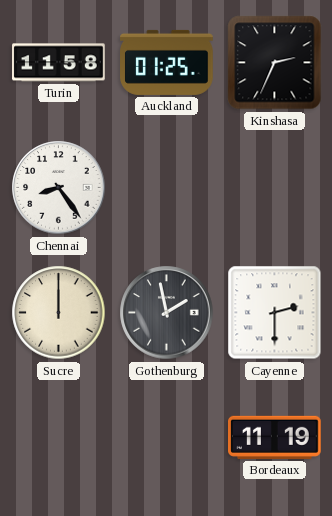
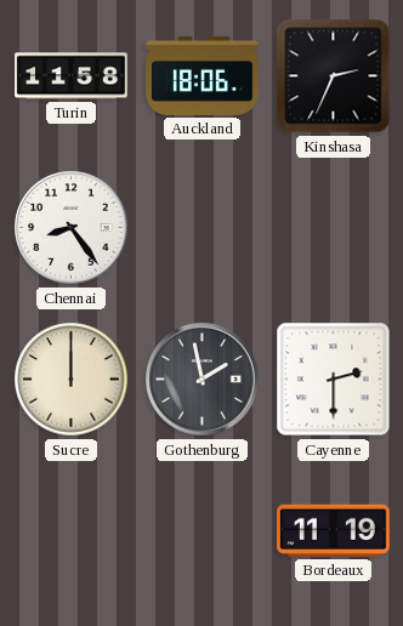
Auckland: 01:25 -> 18:06 (203, 75)
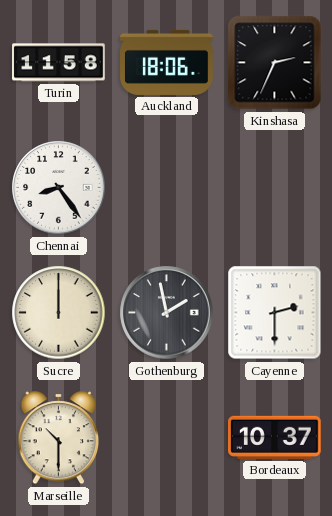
Marseille: none -> 10:30 (59, 438)
Bordeaux: 11:19 -> 10:37 (275, 437)
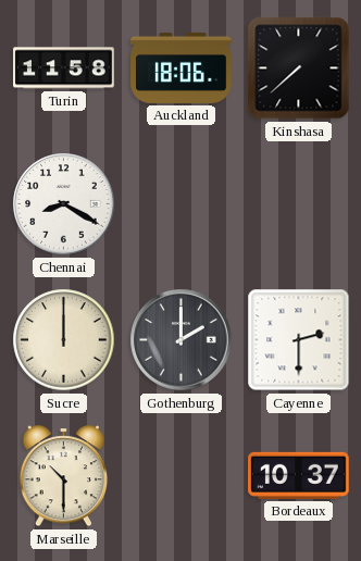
Kinshasa: 2:34 -> 7:38 (299, 68)
Chennai: 8:24 -> 8:20 (64, 204)
Gothenburg: 1:58 -> 2:00 (182, 340)
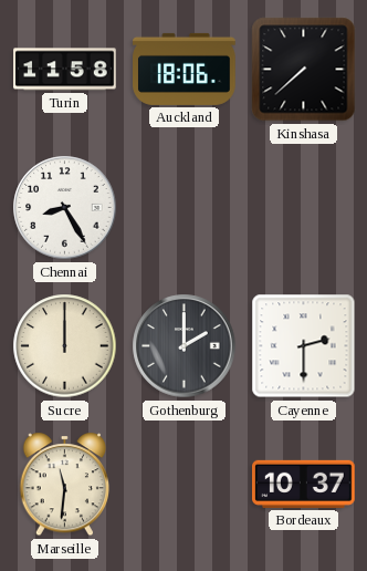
Chennai: 8:20 -> 8:25 (65, 208)
Marseille: 10:30 -> 11:31 (65, 485)
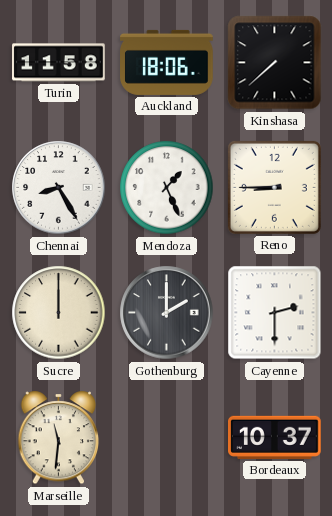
Mendoza: none -> 1:26 (167, 188)
Reno: none -> 8:45 (274, 187)
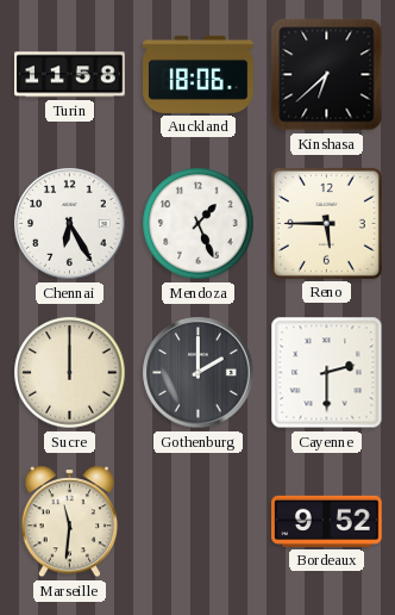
Kinshasa: 7:38 -> 6:38 (327, 75)
Chennai: 8:25 -> 6:25 (70, 224)
Reno: 8:45 -> 5:45 (326, 223)
Bordeaux: 10:37 -> 9:52 (327, 521)
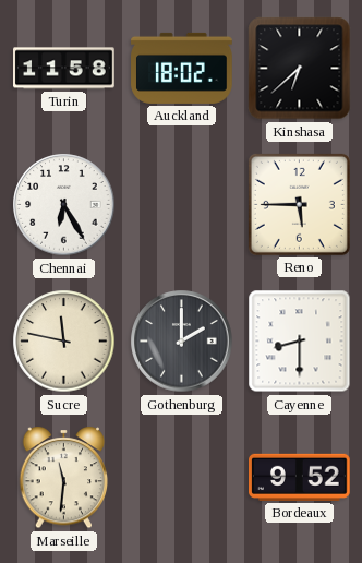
Auckland: 18:06 -> 18:02 (182, 68)
Mendoza: 1:26 -> none (199, 224)
Sucre: 12:00 -> 11:47 (64, 342)
Cayenne: 2:30 -> 8:30 (300, 342)
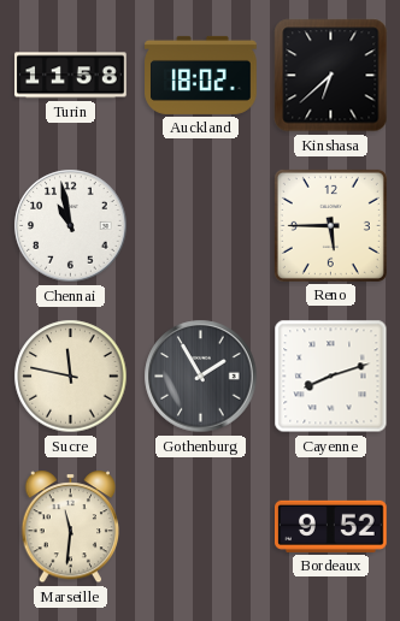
Chennai: 6:25 -> 10:58 (71, 226)
Gothenburg: 2:00 -> 1:55 (201, 377)
Cayenne: 8:30 -> 8:12 (331, 377)
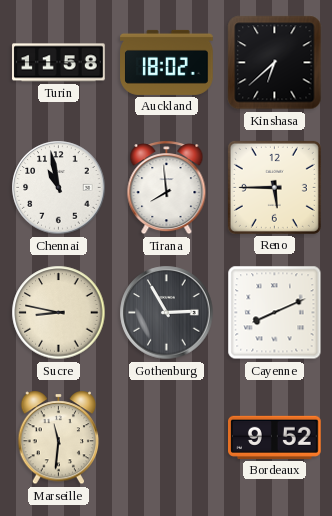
Tirana: none -> 7:59 (167, 188)
Sucre: 11:47 -> 8:47 (59, 313)
Gothenburg: 1:55 -> 2:55 (167, 313)
Cayenne: 8:12 -> 8:11 (275, 313)
